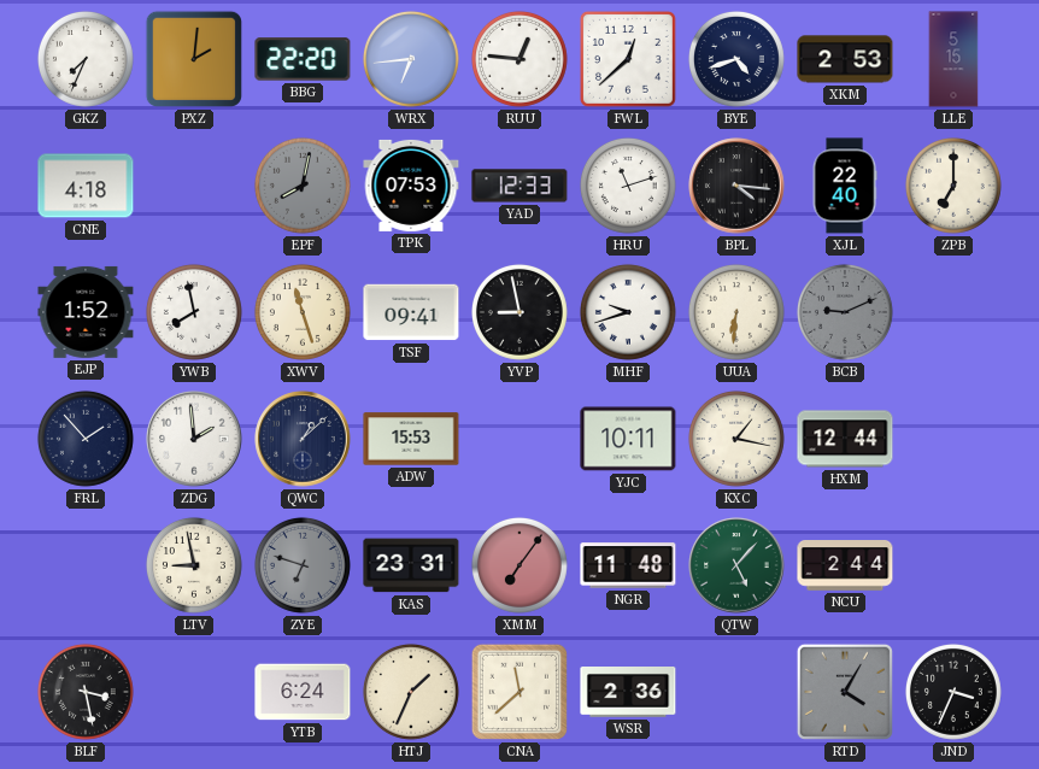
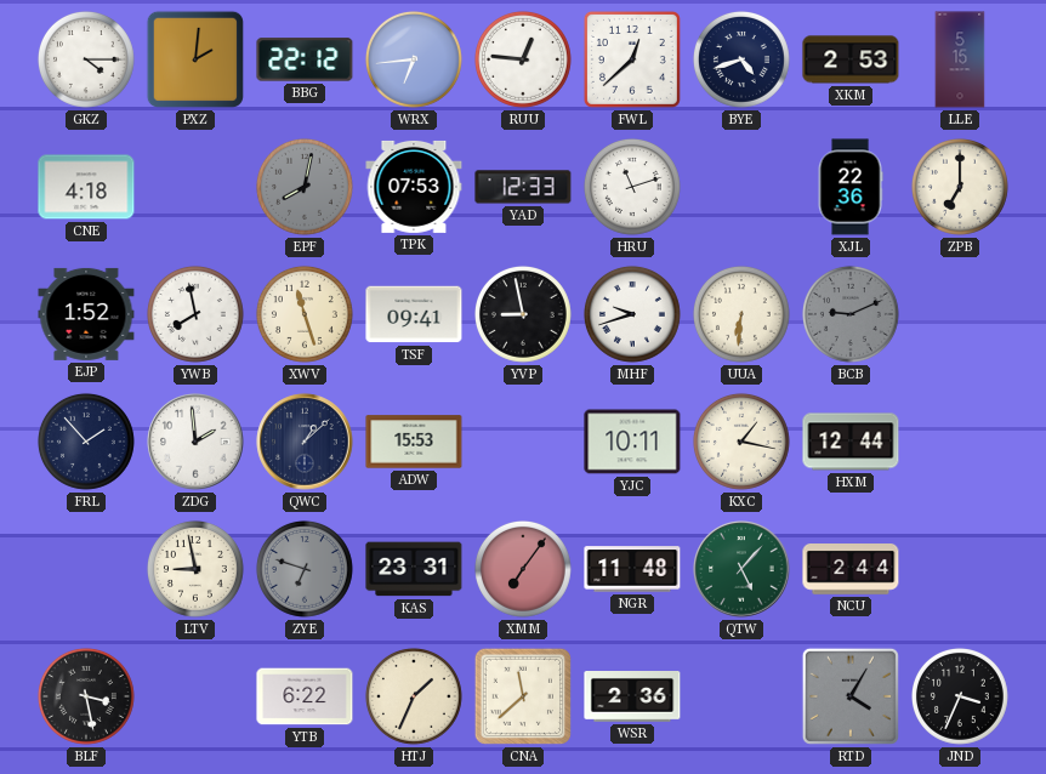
GKZ: 7:34 -> 4:15 (86, 59)
BBG: 22:20 -> 22:12 (305, 59)
BPL: 4:16 -> none (736, 186)
XJL: 22:40 -> 22:36 (851, 187)
YTB: 6:24 -> 6:22 (305, 696)
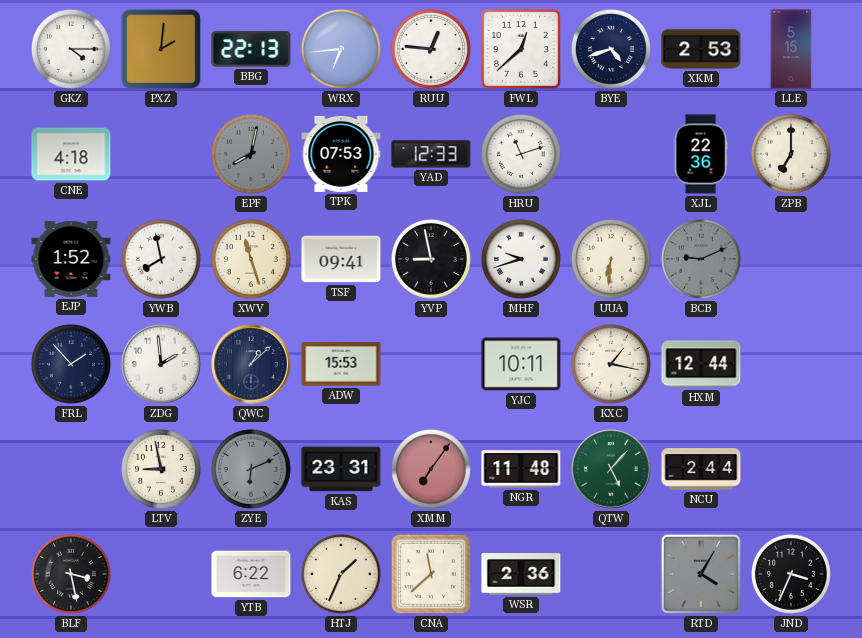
BBG: 22:12 -> 22:13 (251, 49)
ZYE: 6:48 -> 6:11 (251, 469)
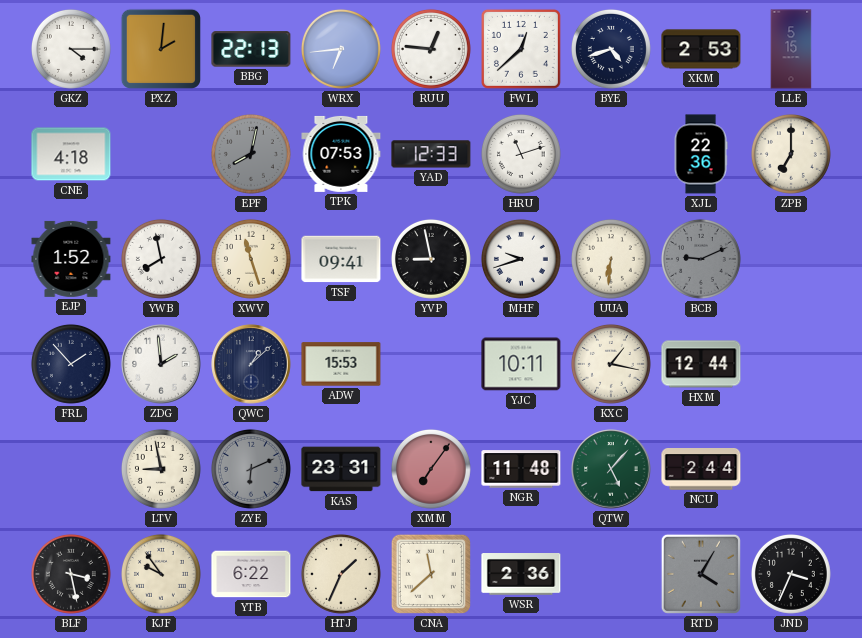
KJF: none -> 9:54 (161, 574)
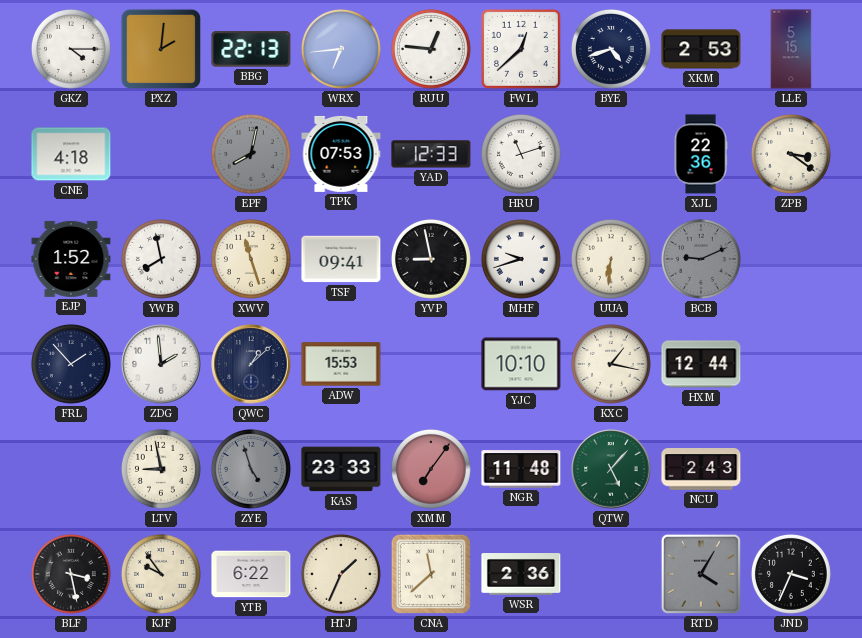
ZPB: 7:00 -> 3:21 (791, 154)
YJC: 10:11 -> 10:10 (521, 364)
ZYE: 6:11 -> 4:57 (251, 469)
KAS: 23:31 -> 23:33 (341, 469)
NCU: 2:44 -> 2:43 (701, 470)
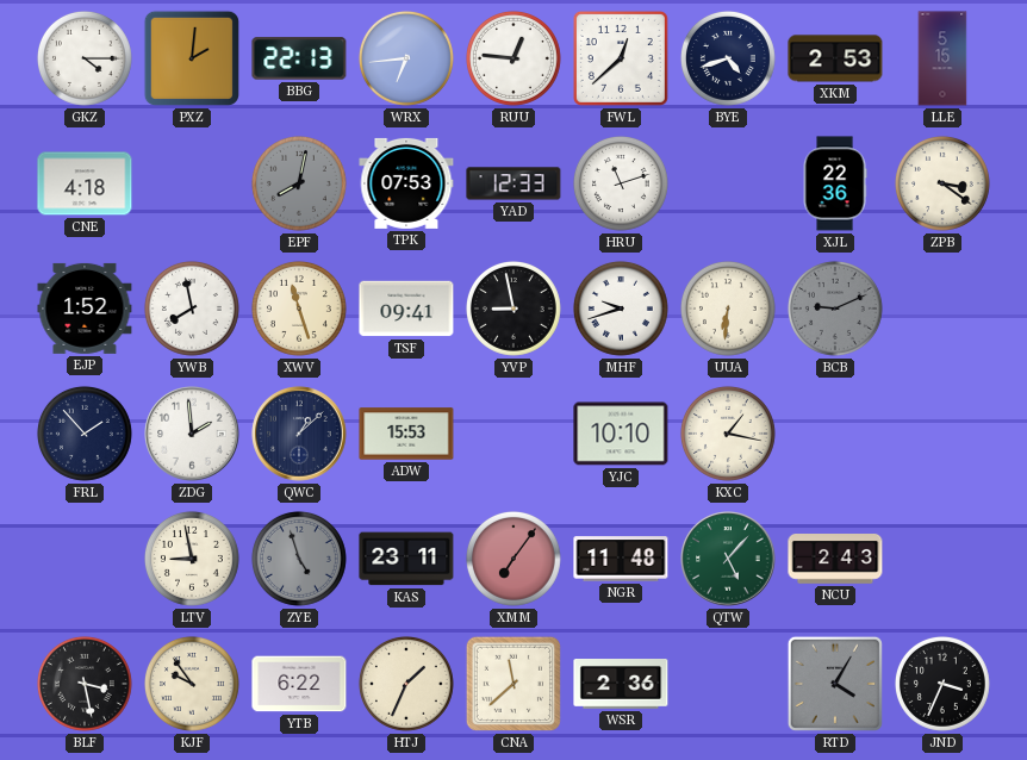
HXM: 12:44 -> none (701, 364)
KAS: 23:33 -> 23:11 (406, 559)
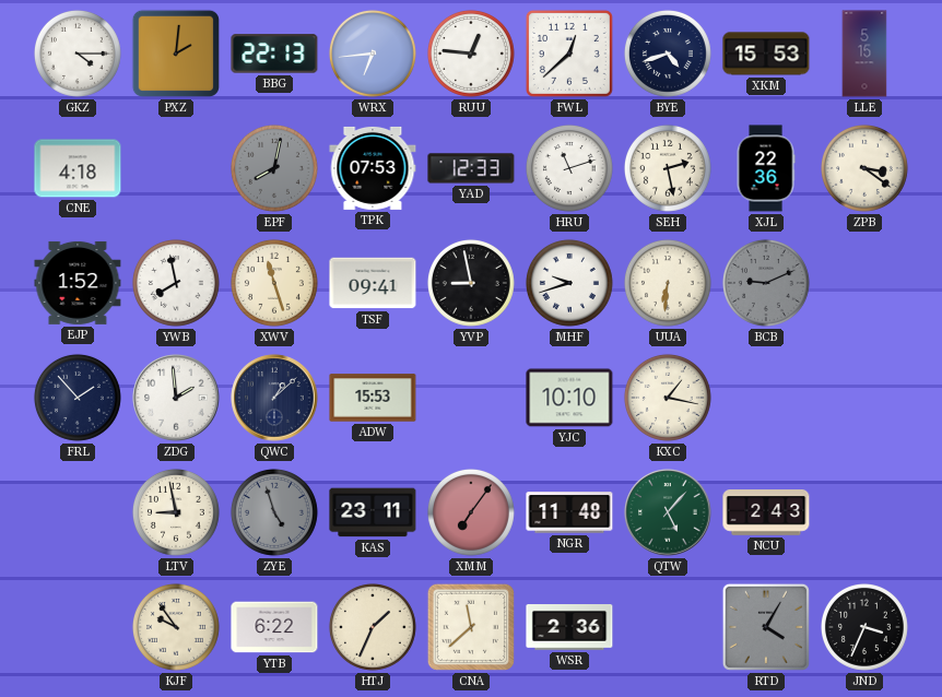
XKM: 2:53 -> 15:53 (766, 54)
SEH: none -> 2:28 (668, 168)
BLF: 3:28 -> none (85, 684)
